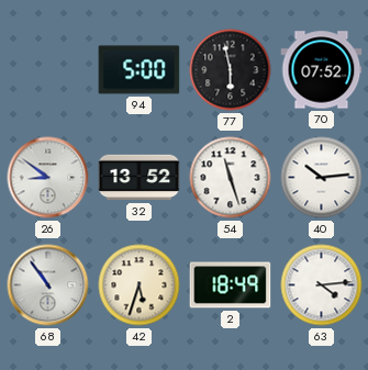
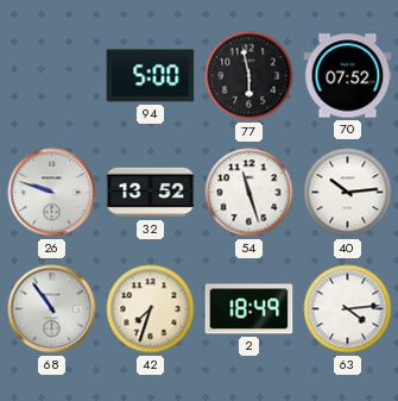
26: 8:51 -> 9:48 (52, 193)
42: 5:33 -> 7:33 (151, 309)
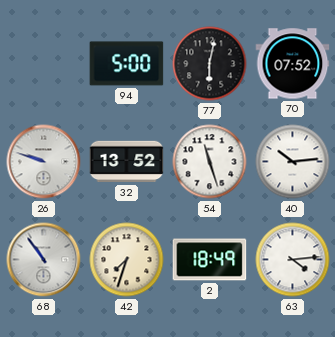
77: 5:58 -> 6:02 (210, 64)
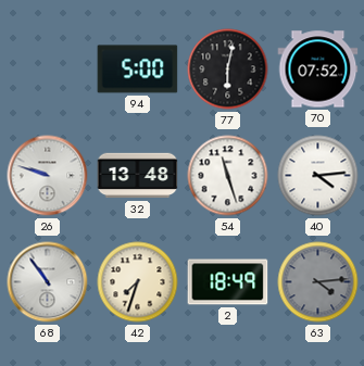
32: 13:52 -> 13:48 (138, 176)
40: 10:14 -> 4:14 (318, 176)
63 dial: white -> grey (318, 282)
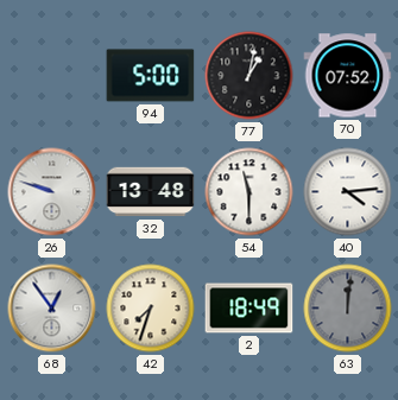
77: 6:02 -> 1:02 (249, 76)
54: 11:27 -> 11:30 (249, 192)
68: 10:54 -> 12:54 (52, 309)
63: 4:14 -> 12:01 (348, 309)
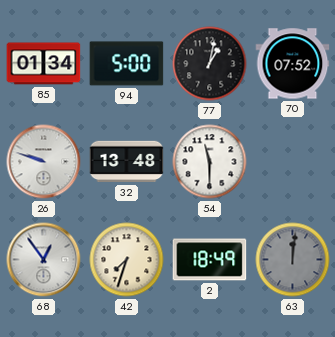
85: none -> 01:34 (44, 64)
40: 4:14 -> none (348, 192)
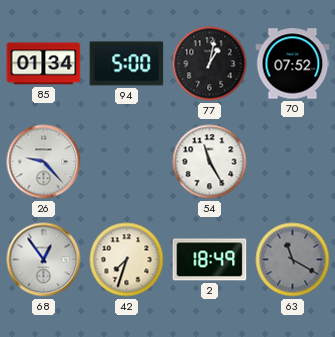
26: 9:48 -> 9:23 (44, 162)
32: 13:48 -> none (127, 162)
54: 11:30 -> 11:25 (210, 162)
63: 12:01 -> 11:20 (293, 260)
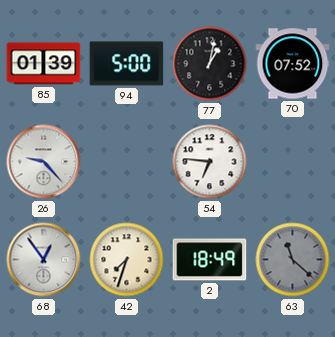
85: 01:34 -> 01:39 (44, 64)
54: 11:25 -> 6:46 (210, 162)
63: 11:20 -> 11:22 (293, 260)
